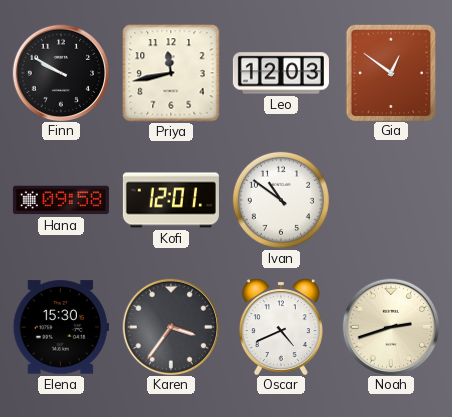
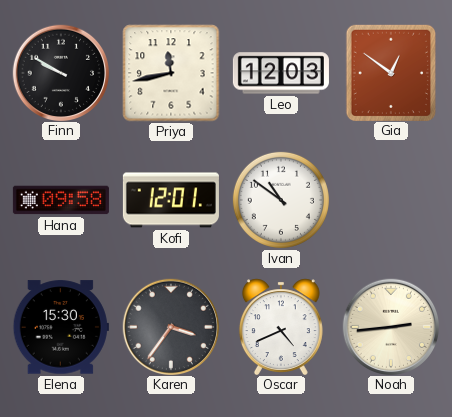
Noah: 2:42 -> 2:44 (390, 326)
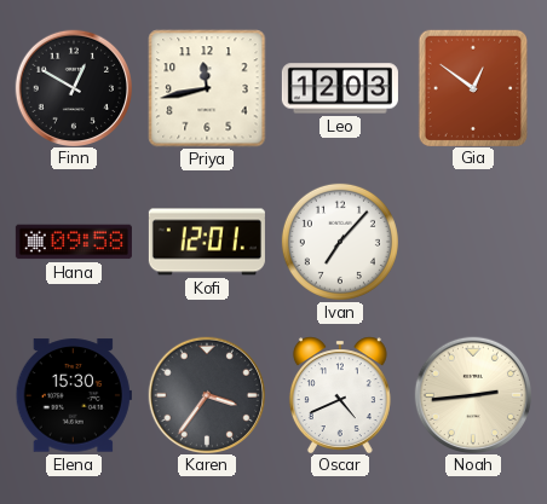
Finn: 9:50 -> 12:50 (73, 87)
Ivan: 10:51 -> 7:07 (340, 242)
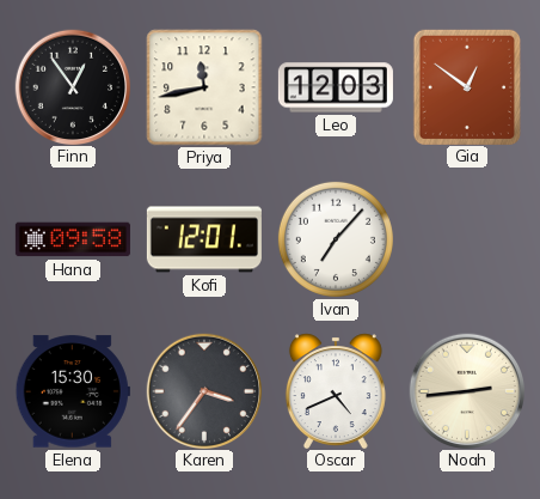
Finn: 12:50 -> 12:54 (72, 86)
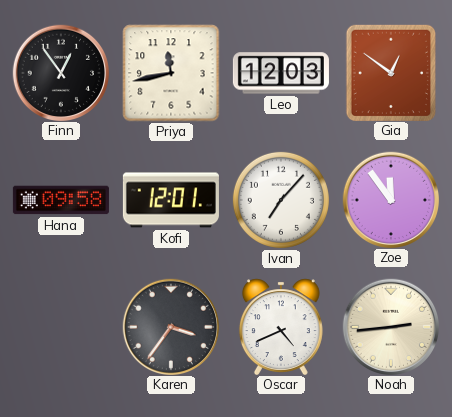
Zoe: none -> 11:54 (390, 199)
Elena: 15:30 -> none (73, 391)
